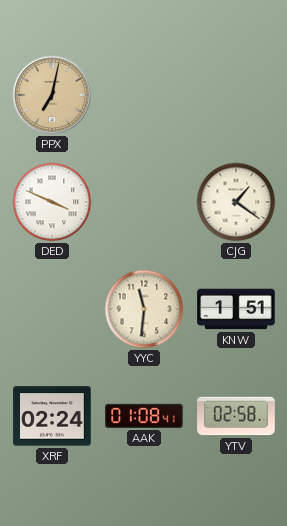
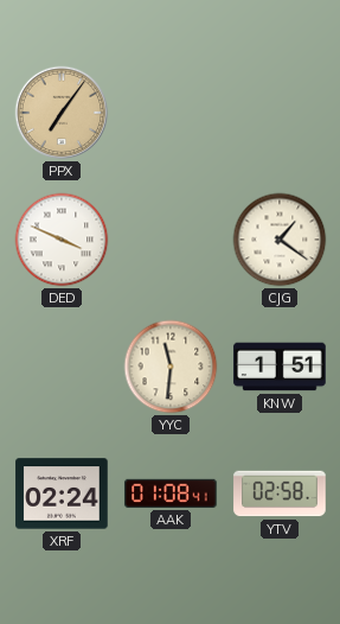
PPX: 7:02 -> 7:06 (62, 113)
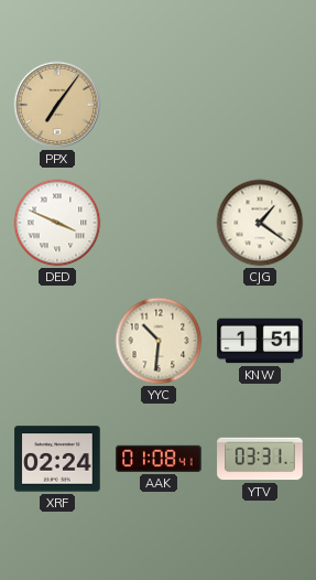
YYC: 11:31 -> 10:31 (159, 341)
YTV: 02:58 -> 03:31 (260, 459)
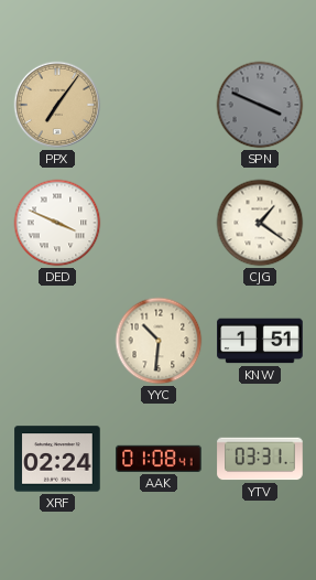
SPN: none -> 3:49 (260, 105)
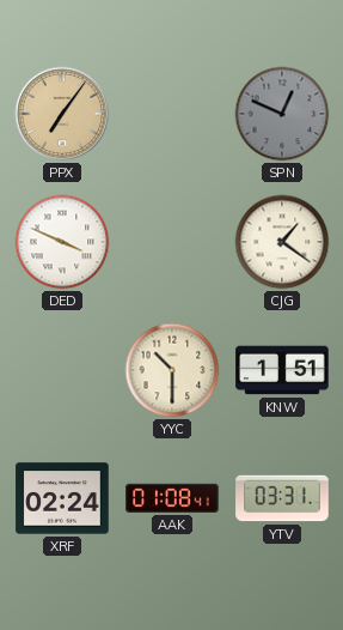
SPN: 3:49 -> 12:49 (282, 114)
YYC: 10:31 -> 10:30 (172, 370)
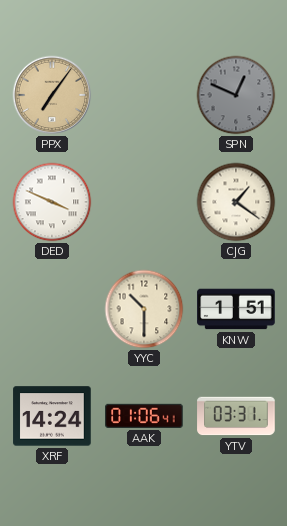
XRF: 02:24 -> 14:24 (52, 416)
AAK: 01:08 -> 01:06 (144, 416)
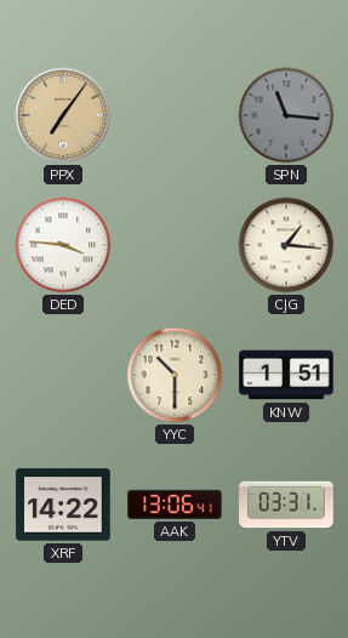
SPN: 12:49 -> 11:16 (286, 115)
DED: 3:49 -> 3:46 (63, 245)
CJG: 1:21 -> 1:16 (286, 245)
XRF: 14:24 -> 14:22 (63, 505)
AAK: 01:06 -> 13:06 (175, 505)
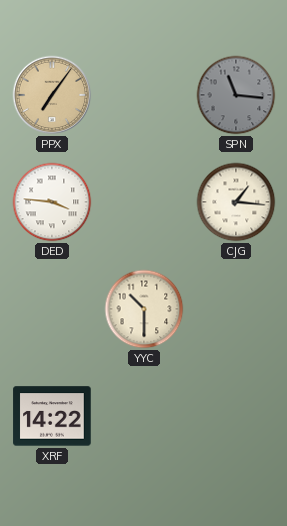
KNW: 1:51 -> none (286, 375)
AAK: 13:06 -> none (175, 505)
YTV: 03:31 -> none (286, 505)
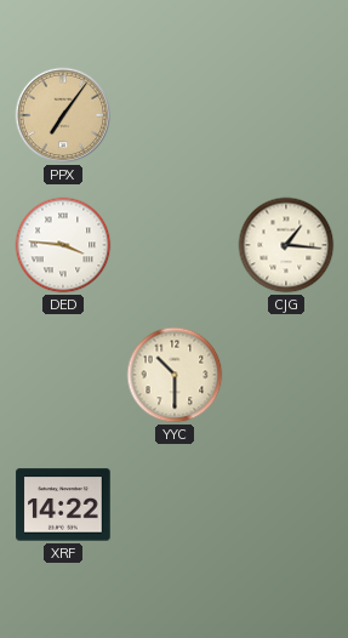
SPN: 11:16 -> none (236, 95)
